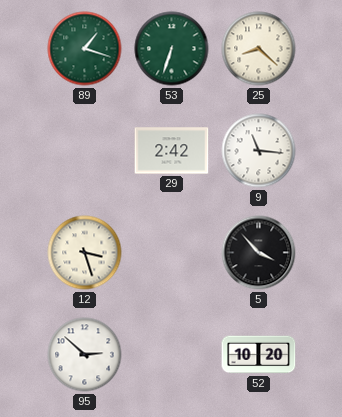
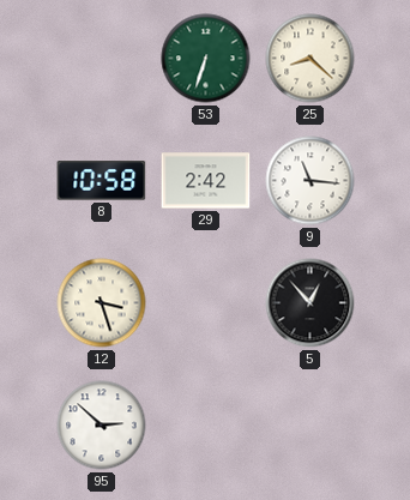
89: 1:18 -> none (85, 49)
8: none -> 10:58 (102, 181)
5: 3:53 -> 12:53 (310, 303)
52: 10:20 -> none (259, 355)
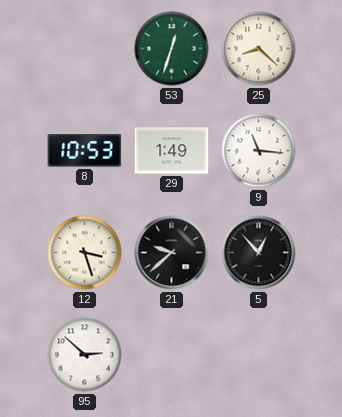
53: 6:33 -> 12:33 (172, 49)
8: 10:58 -> 10:53 (85, 151)
29: 2:42 -> 1:49 (172, 151)
21: none -> 9:38 (172, 253)
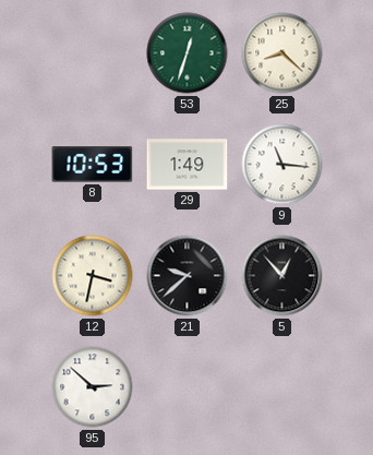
12: 3:27 -> 3:32 (93, 276)
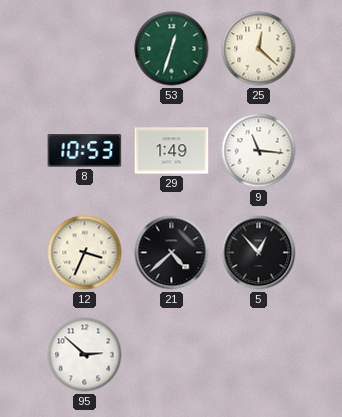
25: 8:22 -> 12:22 (259, 49)
12: 3:32 -> 3:34 (85, 253)
21: 9:38 -> 4:38 (172, 253)
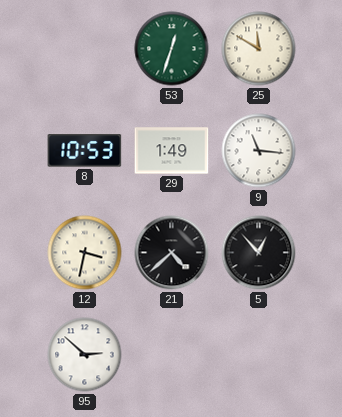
25: 12:22 -> 11:50 (259, 49)
12: 3:34 -> 3:32 (85, 253)
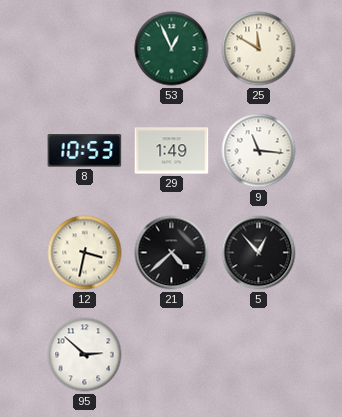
53: 12:33 -> 12:56 (172, 49)
